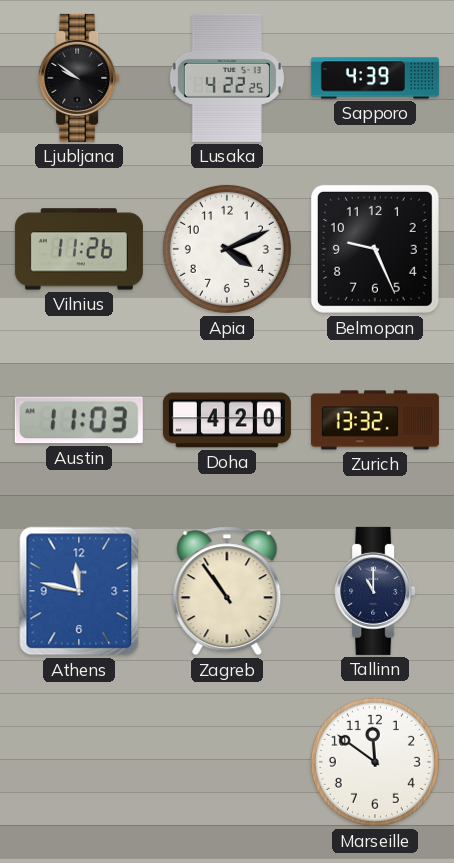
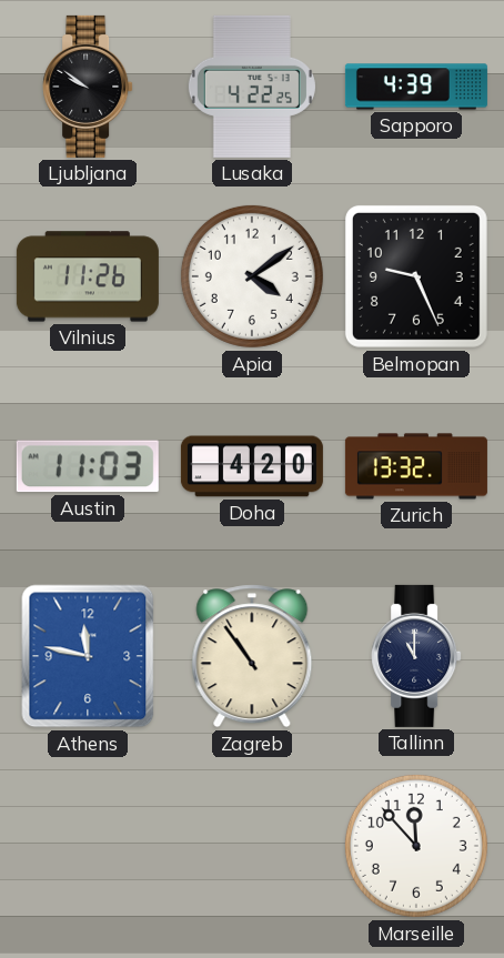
Apia: 4:11 -> 4:09 (252, 276)
Marseille: 11:51 -> 11:53 (416, 846)
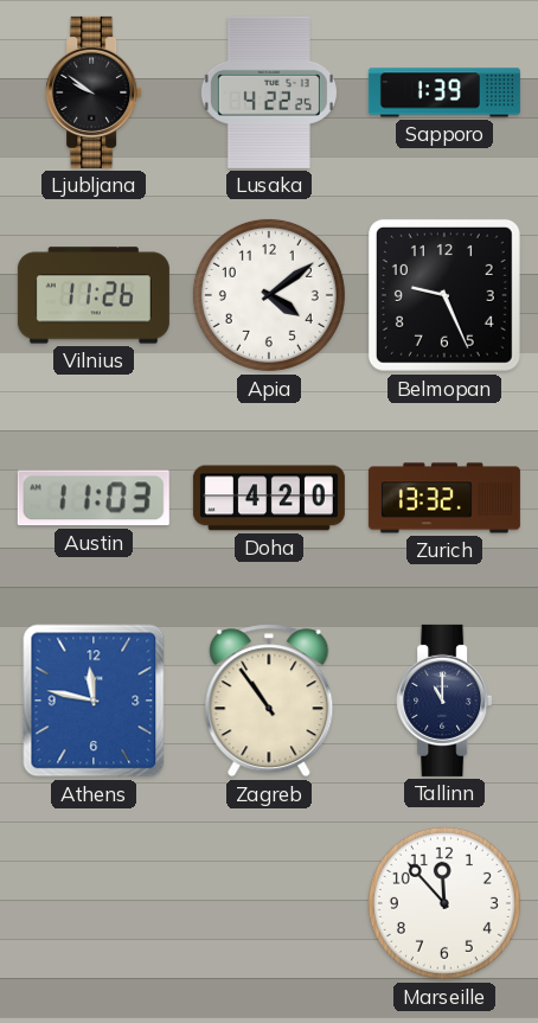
Sapporo: 4:39 -> 1:39 (444, 92)
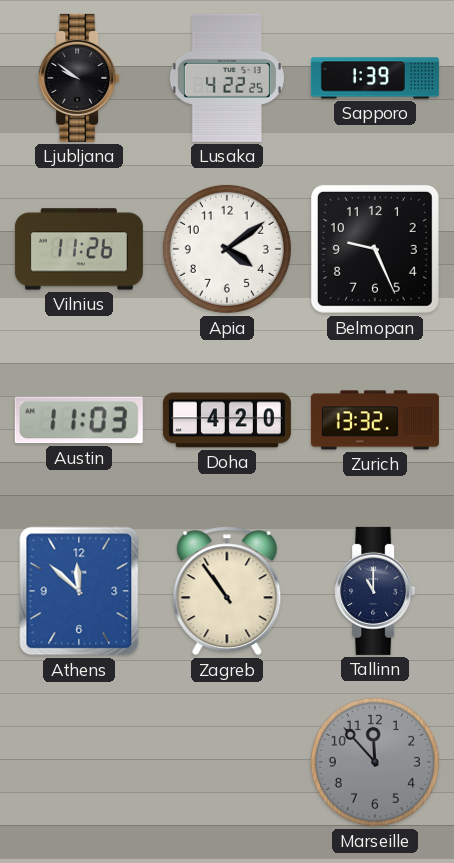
Athens: 11:47 -> 11:52 (79, 591)
Marseille dial: white -> grey (375, 762)
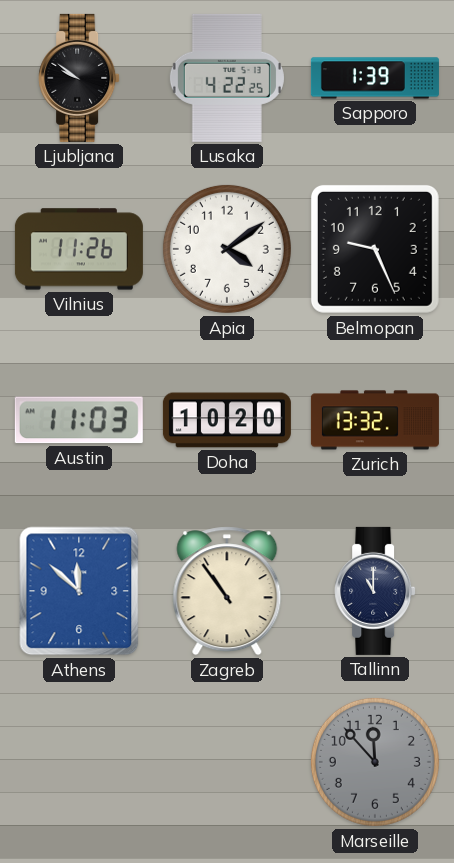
Doha: 4:20 -> 10:20 (227, 420)
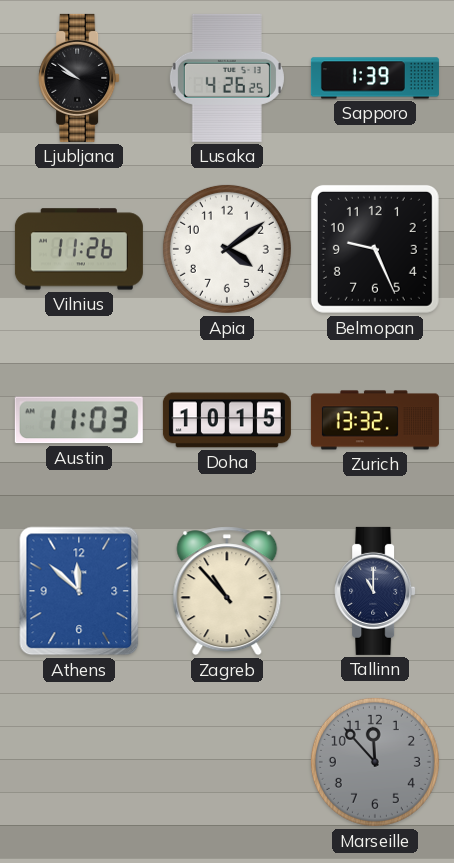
Lusaka: 4:22 -> 4:26 (227, 78)
Doha: 10:20 -> 10:15 (227, 420)
Zagreb: 10:54 -> 10:53 (227, 591)
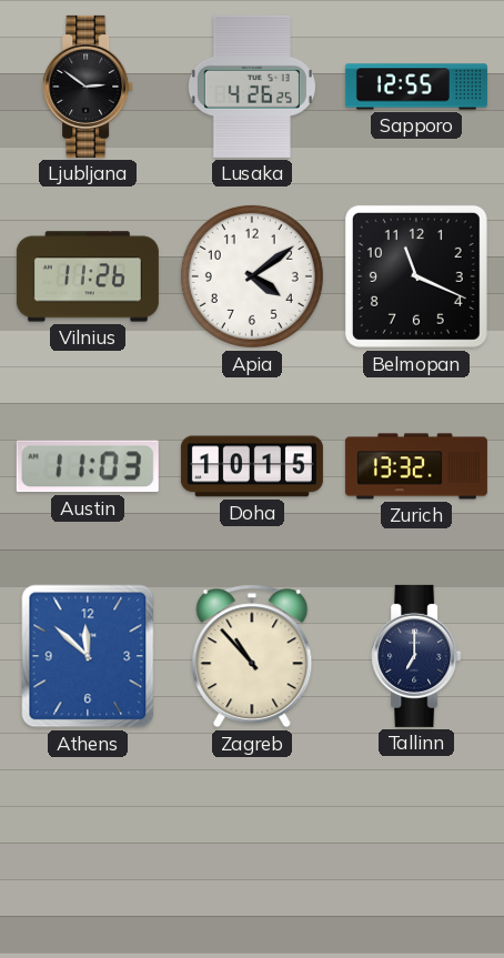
Ljubljana: 9:51 -> 2:51 (88, 87)
Sapporo: 1:39 -> 12:55 (416, 87)
Belmopan: 9:26 -> 11:19 (416, 276)
Tallinn: 11:00 -> 7:00 (416, 656)
Marseille: 11:53 -> none (375, 762)
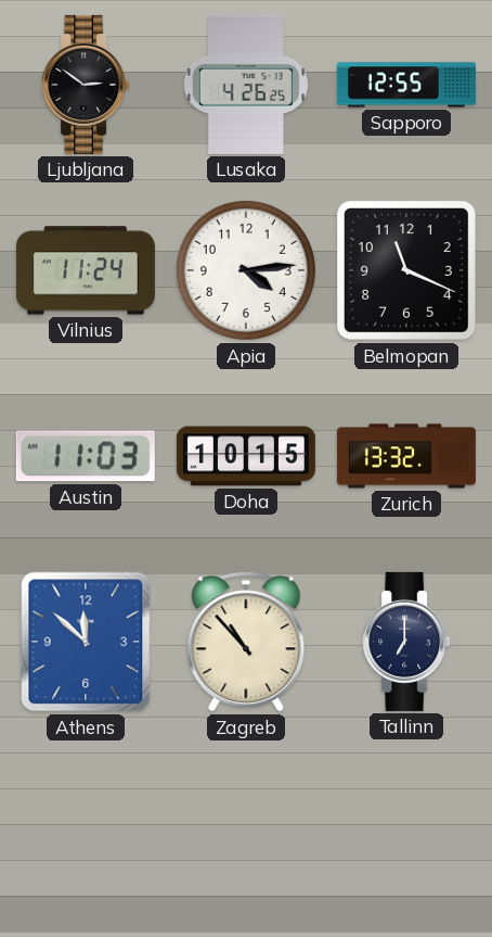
Vilnius: 11:26 -> 11:24 (86, 270)
Apia: 4:09 -> 4:14 (246, 270)
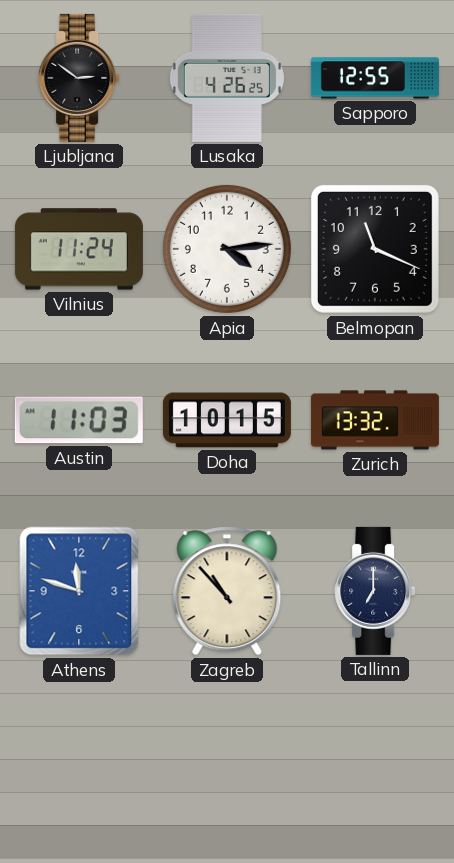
Athens: 11:52 -> 11:48 (79, 591)
